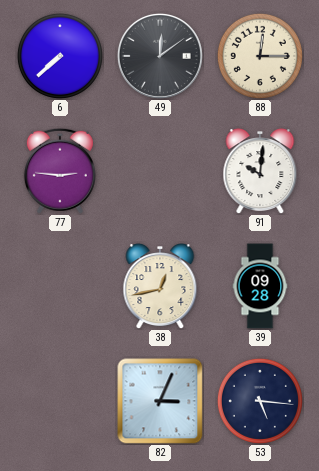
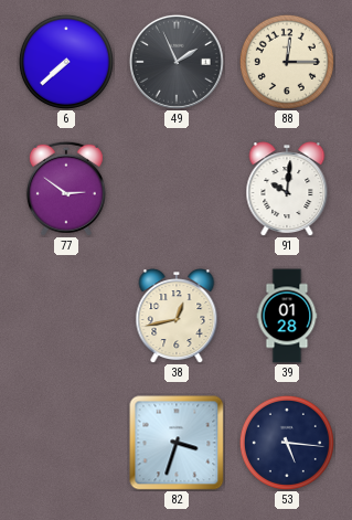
49: 12:09 -> 1:56 (177, 62)
77: 2:46 -> 2:51 (66, 189)
39: 09:28 -> 01:28 (287, 316)
82: 3:04 -> 3:33 (177, 443)
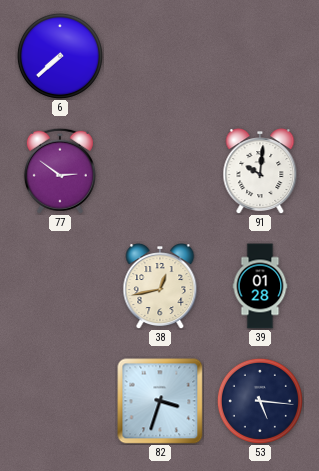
49: 1:56 -> none (177, 62)
88: 12:15 -> none (287, 62)
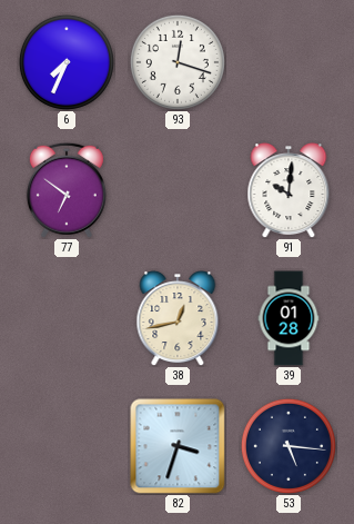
6: 7:38 -> 7:34 (67, 62)
93: none -> 12:18 (178, 62)
77: 2:51 -> 6:51 (67, 190)
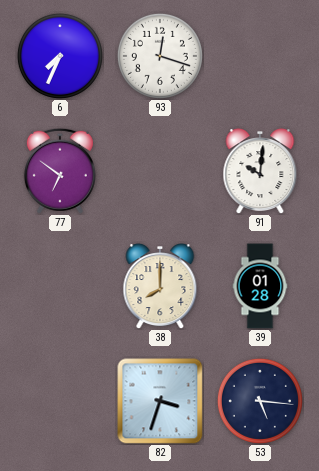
38: 12:43 -> 8:00 (160, 286)
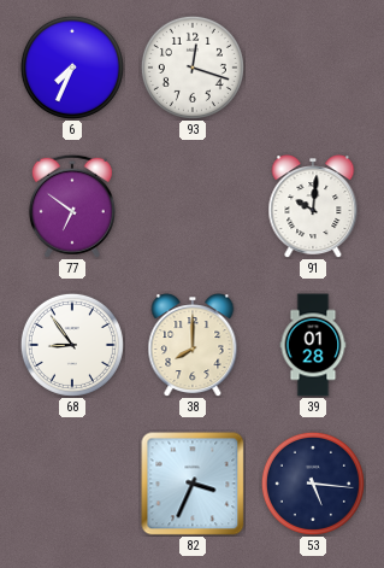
68: none -> 8:54 (72, 345)
82: 3:33 -> 3:34 (193, 484)
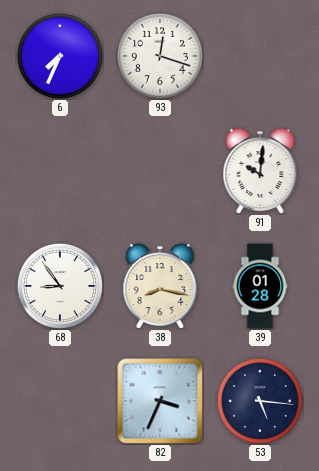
77: 6:51 -> none (72, 206)
38: 8:00 -> 8:17 (160, 286)
